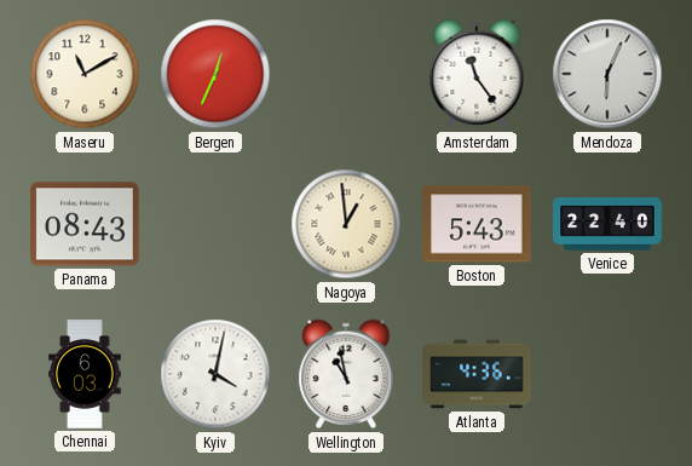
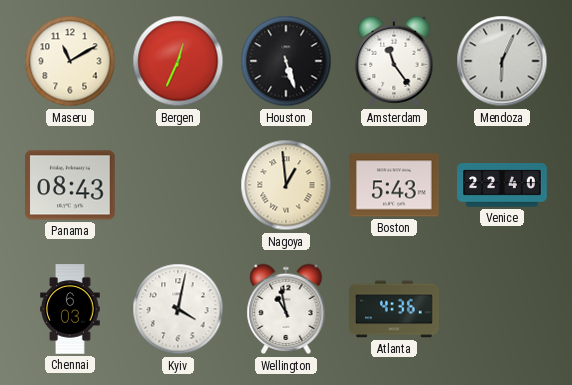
Houston: none -> 5:27 (286, 61)
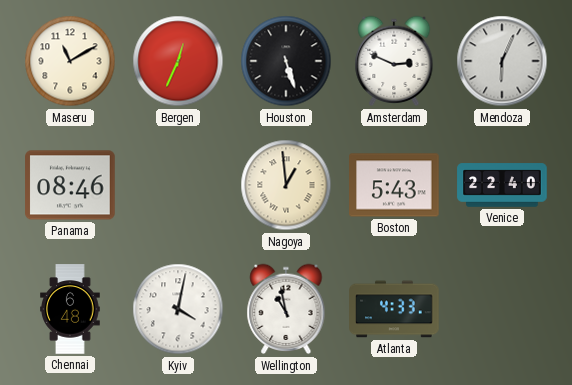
Amsterdam: 11:24 -> 2:49 (394, 61)
Panama: 08:43 -> 08:46 (70, 185)
Chennai: 6:03 -> 6:48 (70, 309)
Atlanta: 4:36 -> 4:33 (394, 309)
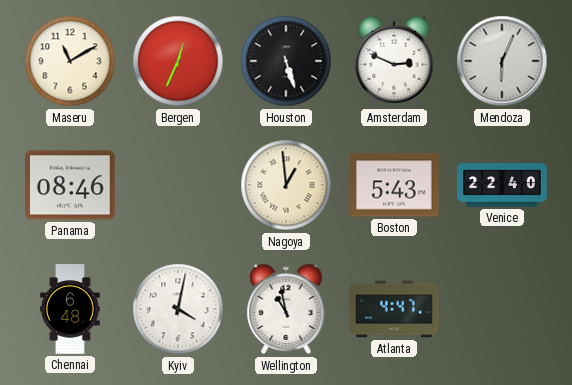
Atlanta: 4:33 -> 4:47 (394, 309)
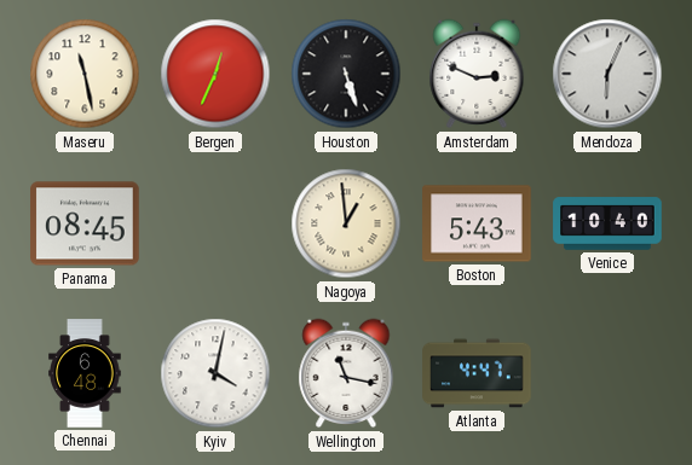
Maseru: 11:10 -> 11:28 (85, 74)
Panama: 08:46 -> 08:45 (85, 223)
Venice: 22:40 -> 10:40 (607, 223)
Wellington: 10:58 -> 11:17 (346, 373)
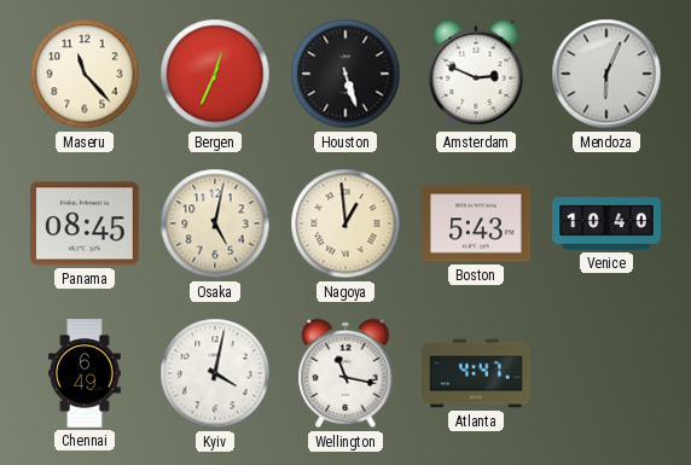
Maseru: 11:28 -> 11:23 (85, 74)
Osaka: none -> 5:02 (215, 223)
Chennai: 6:48 -> 6:49 (85, 373)
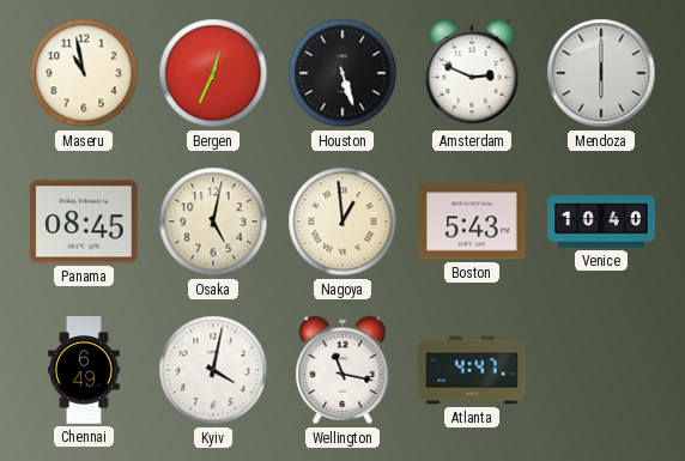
Maseru: 11:23 -> 10:58 (84, 73)
Mendoza: 6:04 -> 6:00 (601, 73)
